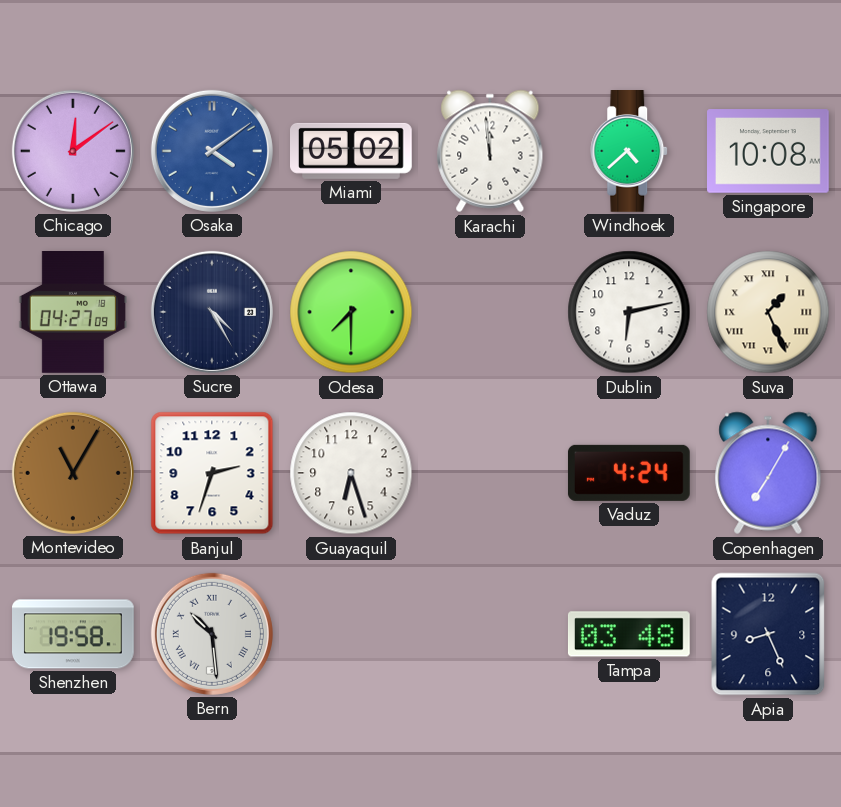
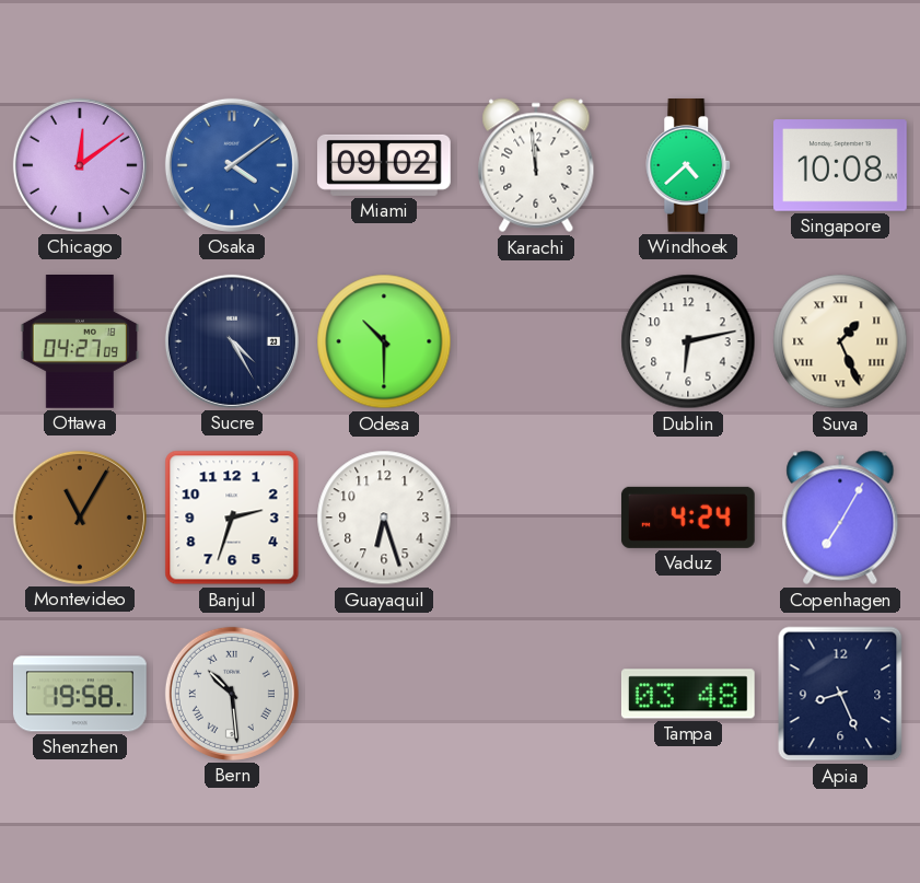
Miami: 05:02 -> 09:02 (385, 165)
Odesa: 7:30 -> 10:30 (384, 341)
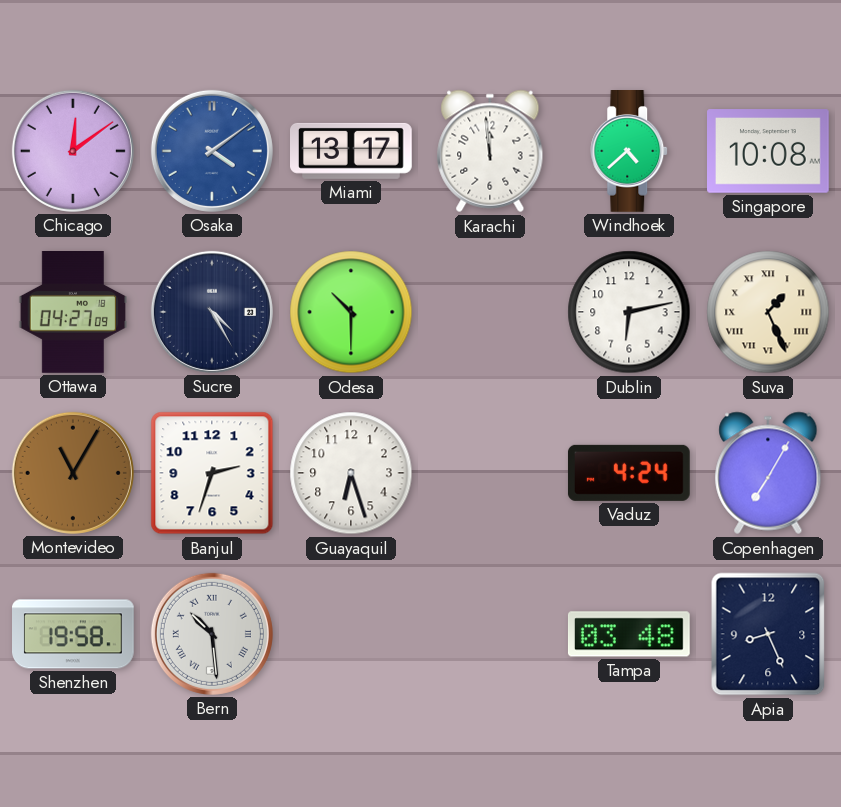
Miami: 09:02 -> 13:17 (352, 151)
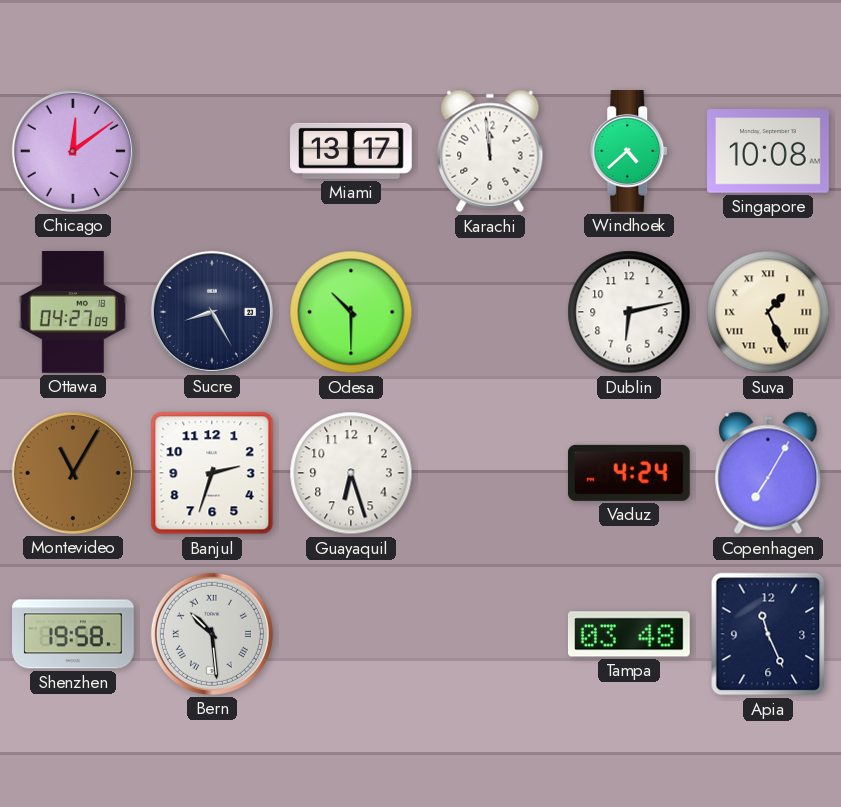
Osaka: 4:09 -> none (212, 151)
Sucre: 4:25 -> 8:25 (212, 312)
Apia: 8:26 -> 11:26 (768, 634)
